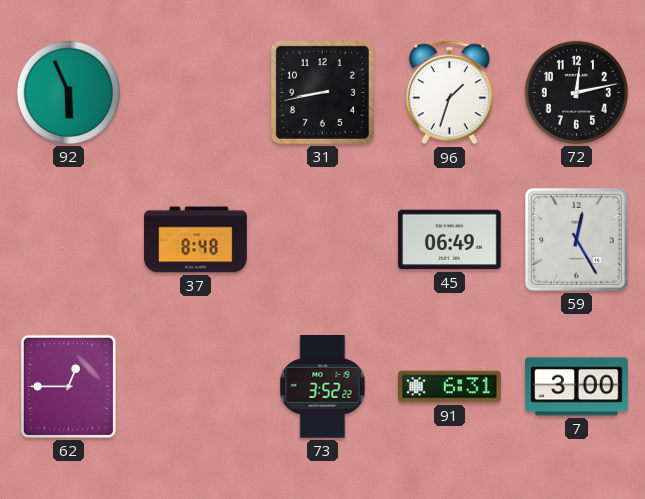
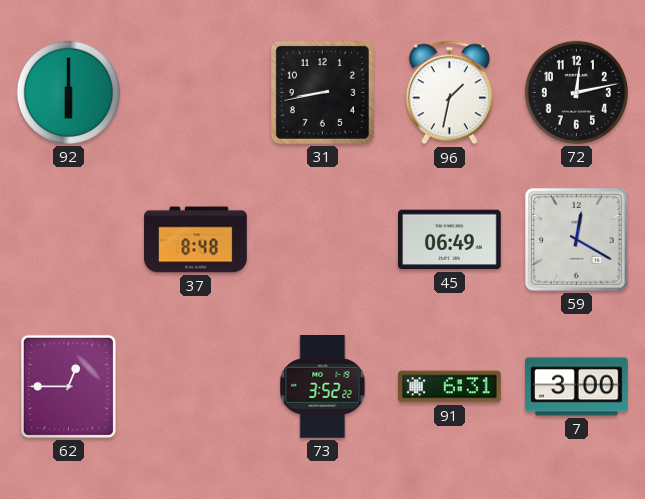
92: 5:56 -> 6:00 (68, 92)
96: 1:33 -> 1:32 (449, 93)
59: 12:25 -> 12:20 (577, 240)
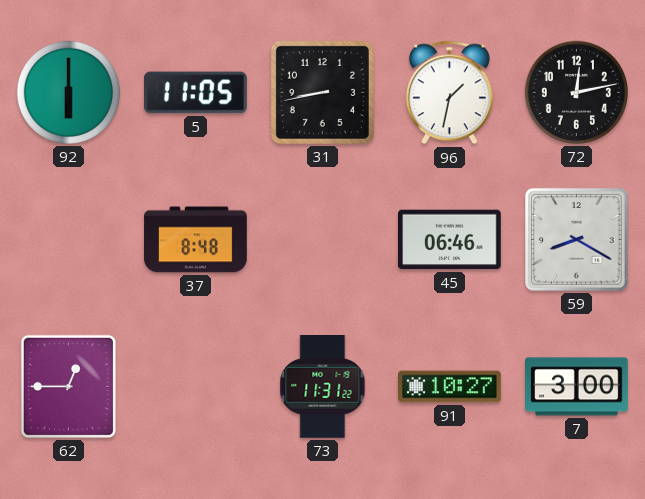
5: none -> 11:05 (196, 93)
45: 06:49 -> 06:46 (450, 240)
59: 12:20 -> 8:20 (577, 240)
73: 3:52 -> 11:31 (323, 387)
91: 6:31 -> 10:27 (450, 387)
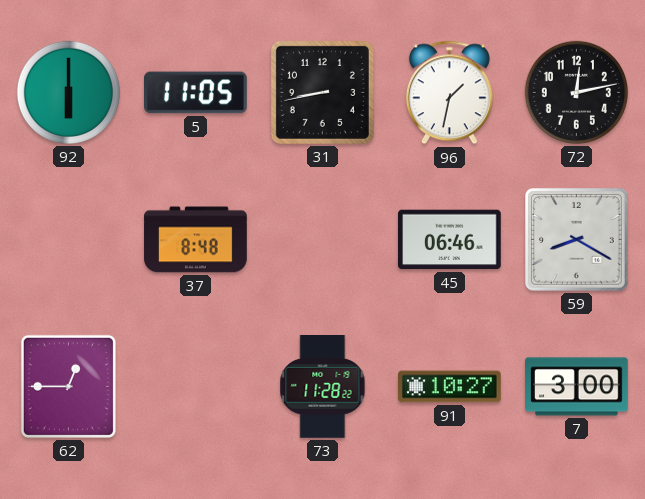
73: 11:31 -> 11:28 (323, 387)
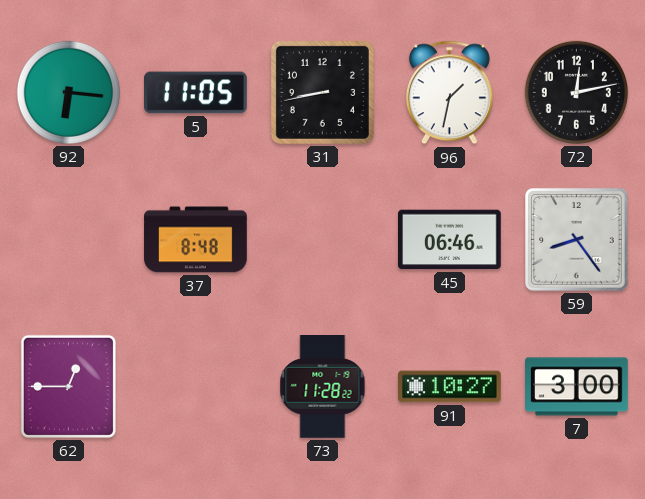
92: 6:00 -> 6:16 (68, 92)
59: 8:20 -> 8:24 (577, 240)
